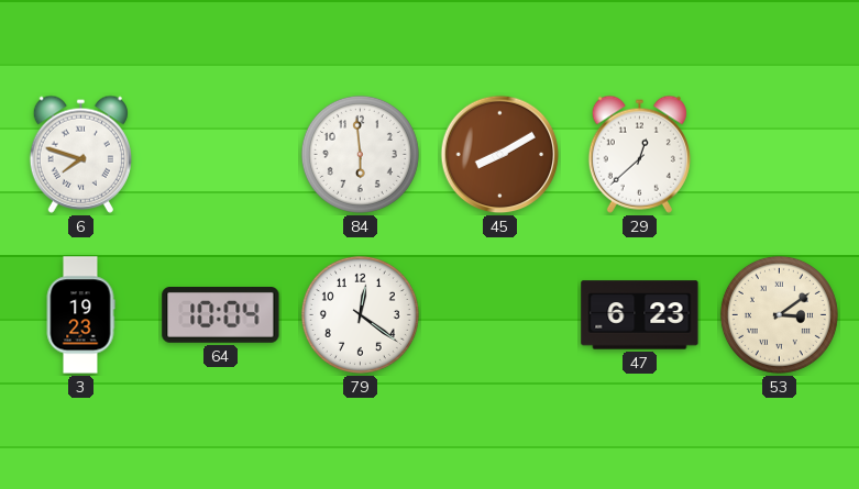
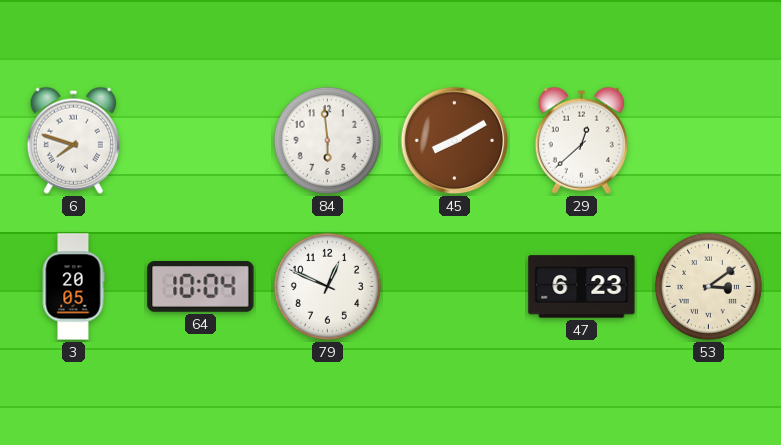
3: 19:23 -> 20:05 (73, 287)
79: 12:21 -> 12:49 (327, 286)
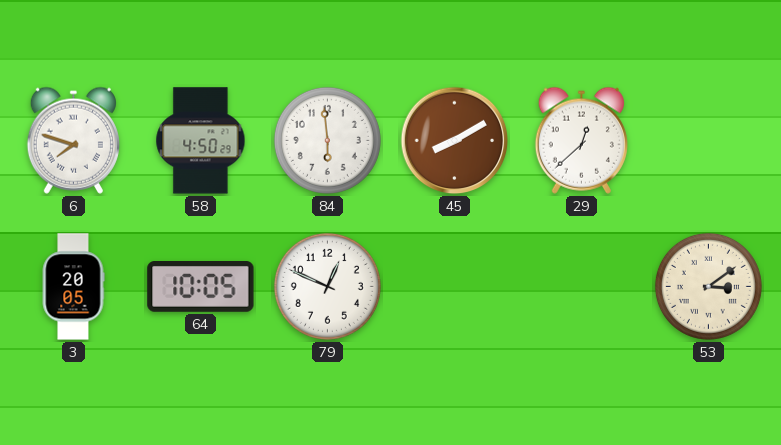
58: none -> 4:50 (201, 141)
64: 10:04 -> 10:05 (201, 287)
47: 6:23 -> none (582, 287)
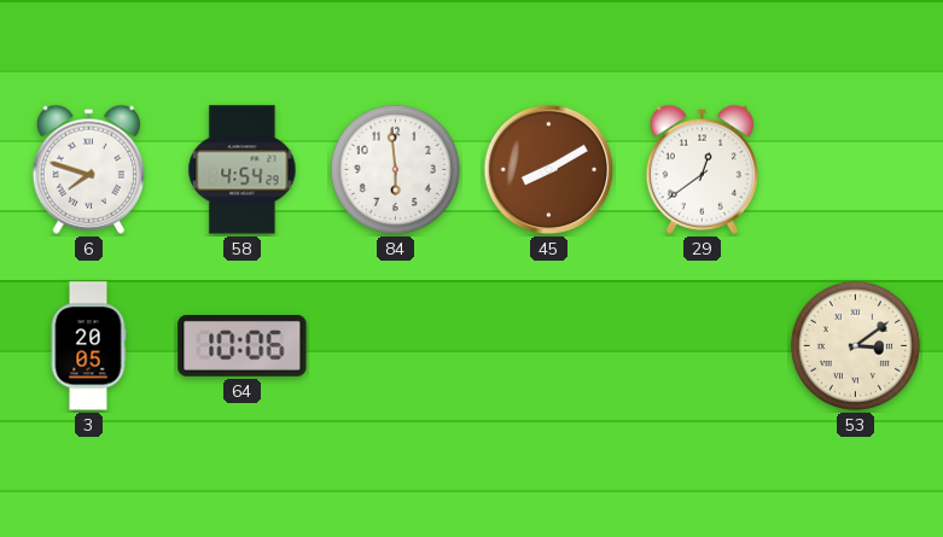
58: 4:50 -> 4:54 (243, 170)
29: 12:38 -> 12:39 (702, 169)
64: 10:05 -> 10:06 (243, 346)
79: 12:49 -> none (327, 286)
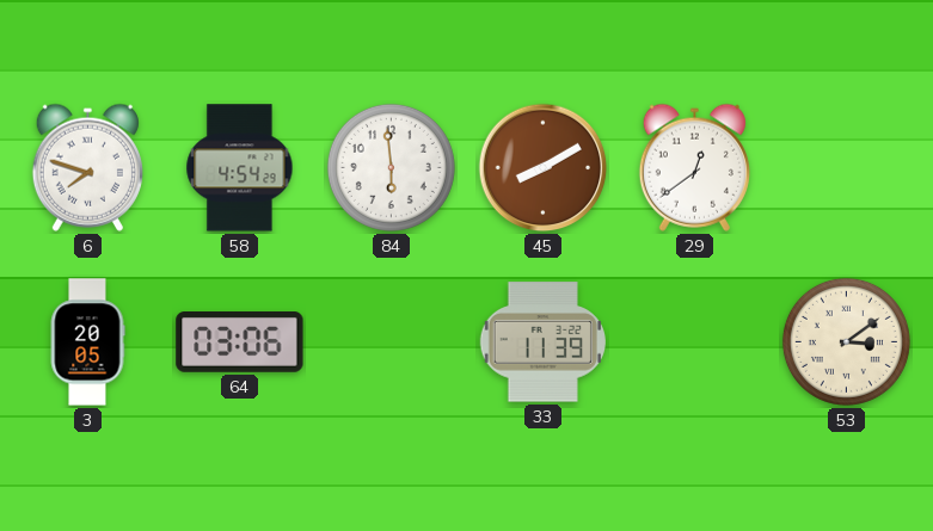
64: 10:06 -> 03:06 (240, 342)
33: none -> 11:39 (542, 342)
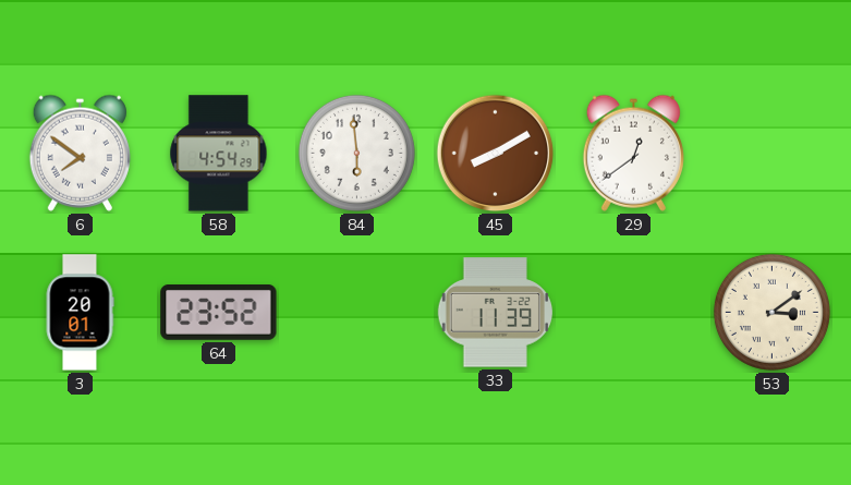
6: 7:48 -> 7:51 (80, 153)
3: 20:05 -> 20:01 (80, 313)
64: 03:06 -> 23:52 (219, 313)
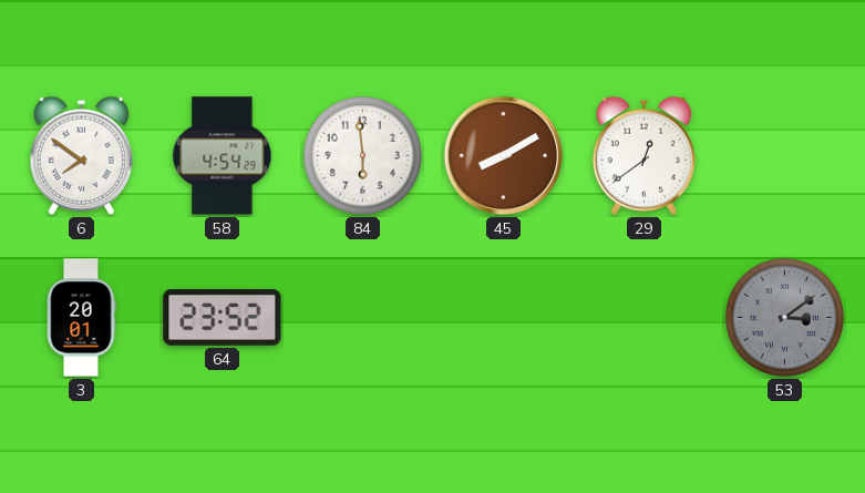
33: 11:39 -> none (495, 313)
53 dial: cream -> grey (784, 317)
